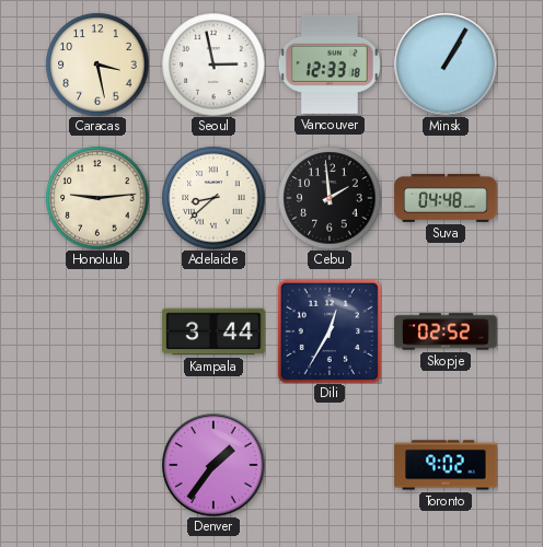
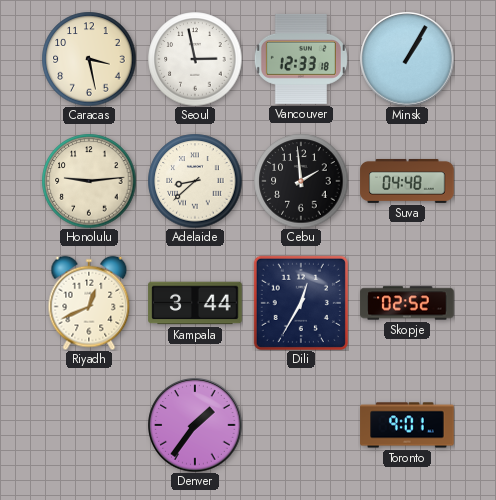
Riyadh: none -> 12:41 (89, 303)
Toronto: 9:02 -> 9:01 (407, 425)
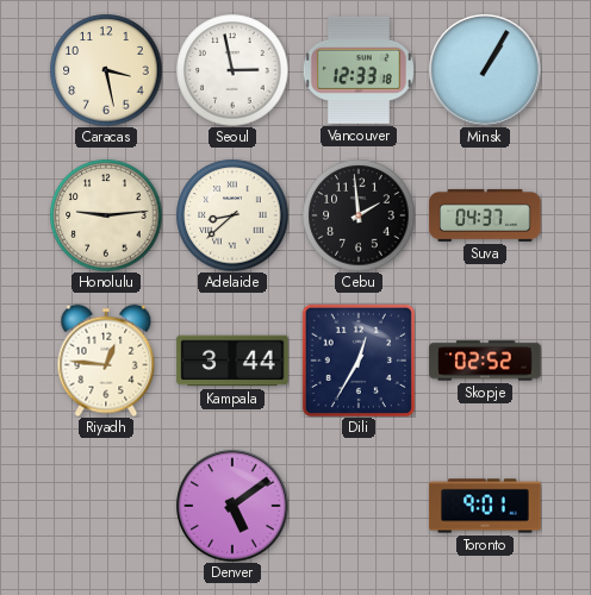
Suva: 04:48 -> 04:37 (485, 215)
Riyadh: 12:41 -> 12:46 (106, 361)
Denver: 1:36 -> 5:09 (232, 506)
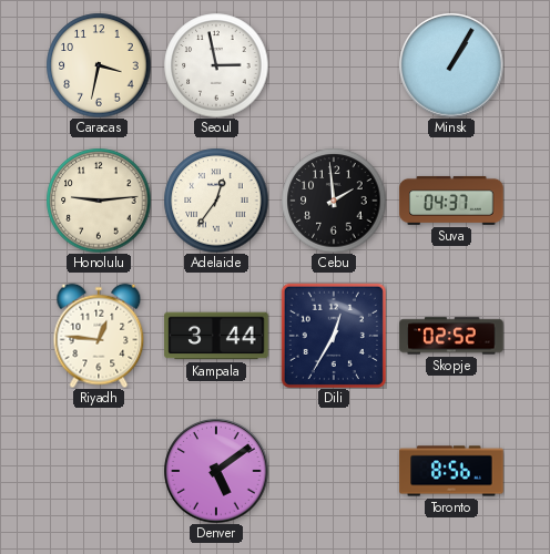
Caracas: 3:28 -> 3:32 (99, 65)
Vancouver: 12:33 -> none (359, 70)
Adelaide: 8:38 -> 12:36 (216, 201)
Toronto: 9:01 -> 8:56 (451, 471)
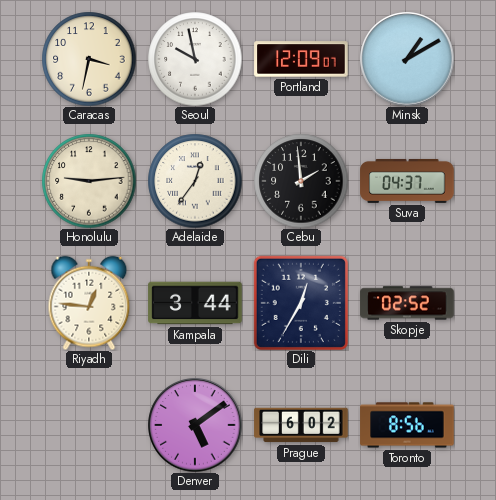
Seoul: 2:58 -> 9:58 (195, 59)
Portland: none -> 12:09 (301, 59)
Minsk: 1:05 -> 1:10 (407, 59)
Prague: none -> 6:02 (301, 425)
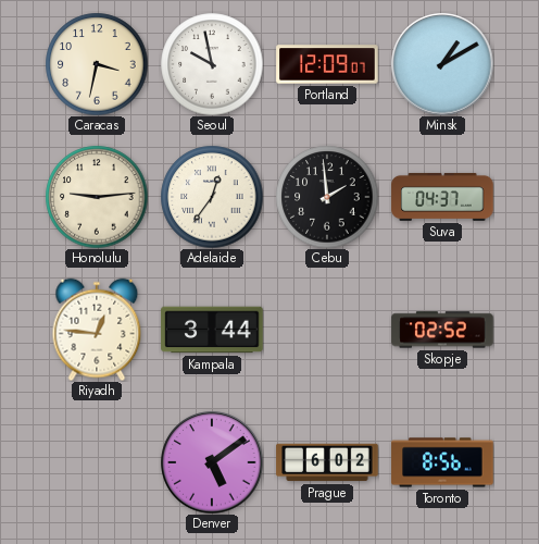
Dili: 12:35 -> none (301, 303)
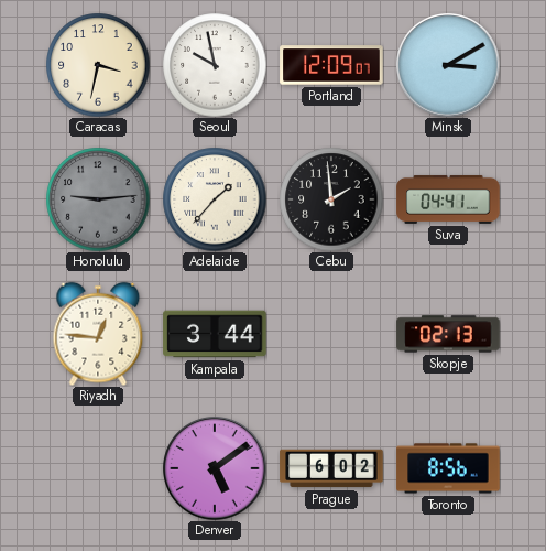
Minsk: 1:10 -> 3:10 (448, 65)
Honolulu dial: cream -> grey (98, 199)
Adelaide: 12:36 -> 1:37 (215, 199)
Suva: 04:37 -> 04:41 (448, 199)
Skopje: 02:52 -> 02:13 (448, 334)
